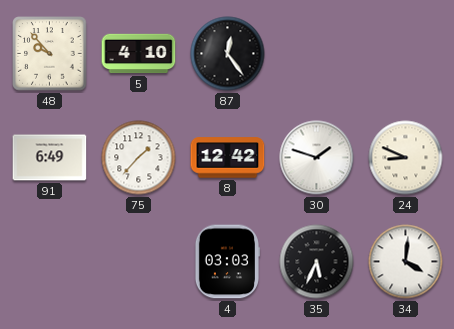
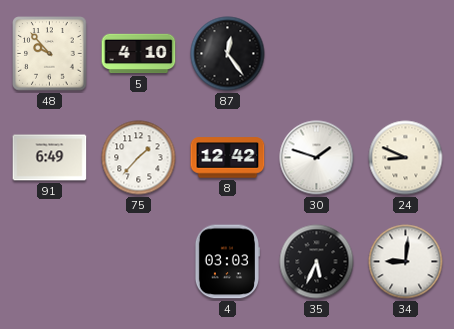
34: 4:01 -> 9:01 (406, 262)
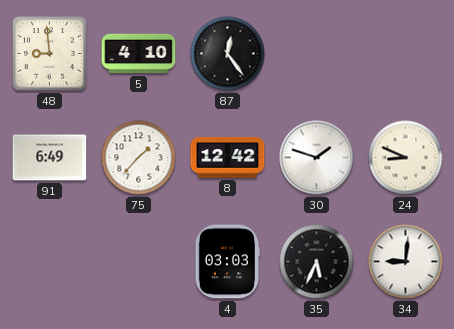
48: 9:53 -> 8:59 (50, 54)
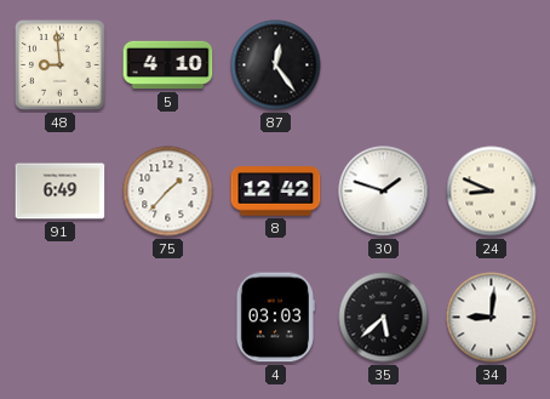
35: 5:34 -> 5:38 (384, 318)
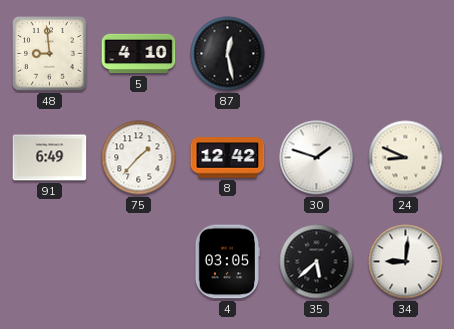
87: 12:24 -> 12:28 (228, 54)
4: 03:03 -> 03:05 (226, 262)
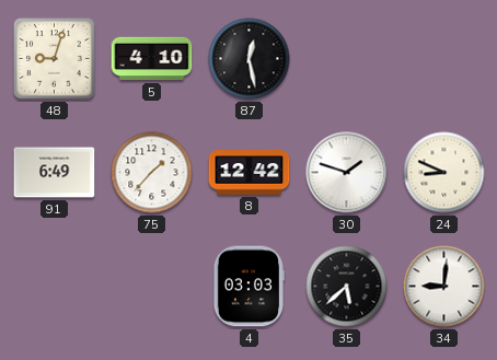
48: 8:59 -> 9:03 (55, 59)
4: 03:05 -> 03:03 (247, 287)
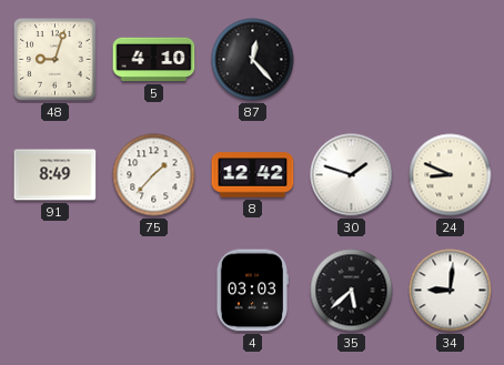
87: 12:28 -> 12:23 (253, 60)
91: 6:49 -> 8:49 (56, 175)
